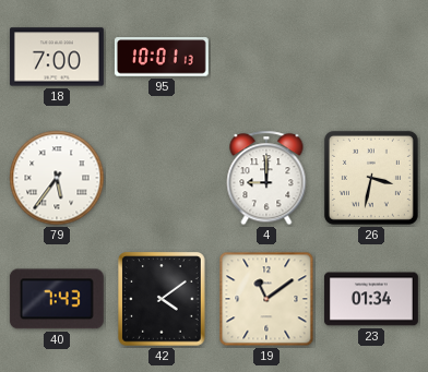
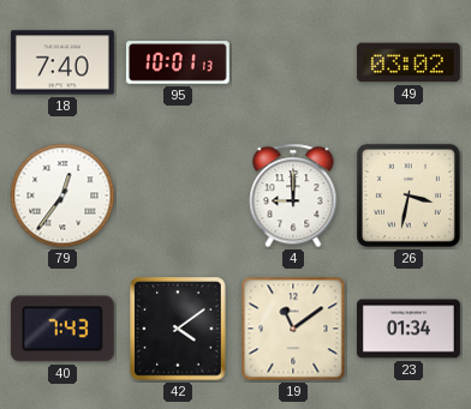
18: 7:00 -> 7:40 (62, 62)
49: none -> 03:02 (409, 62)
79: 5:36 -> 12:36 (62, 196)
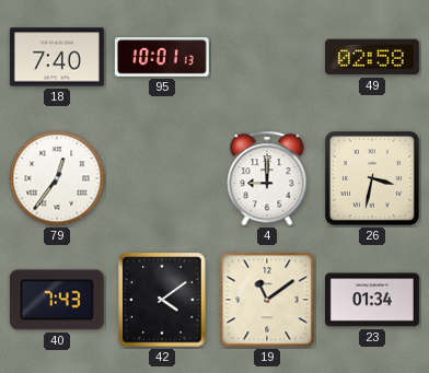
49: 03:02 -> 02:58 (372, 57)
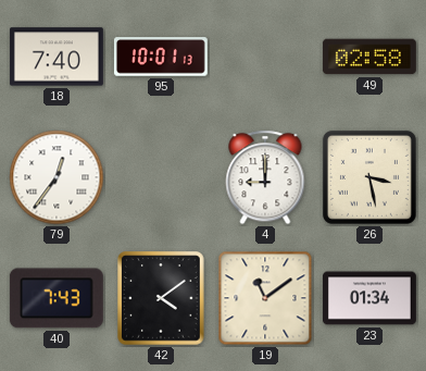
26: 3:32 -> 3:28 (369, 177)
